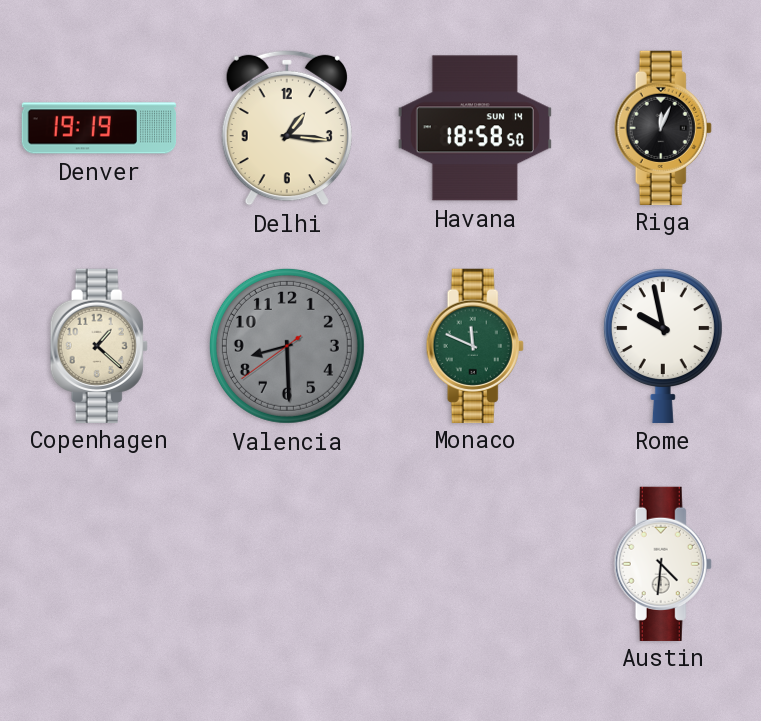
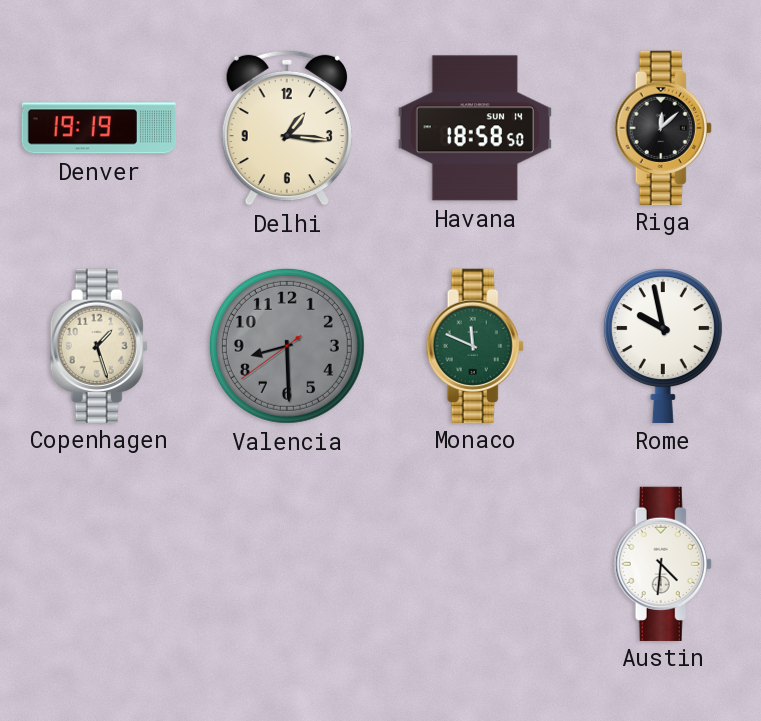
Riga: 12:04 -> 12:08 (663, 127)
Copenhagen: 1:22 -> 1:27 (99, 345)
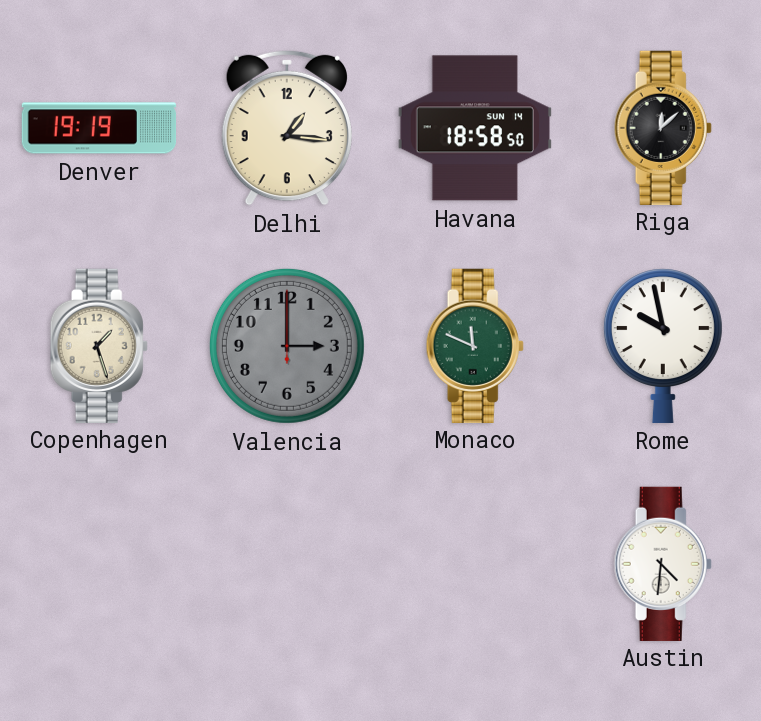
Valencia: 8:29 -> 3:00 (287, 346)
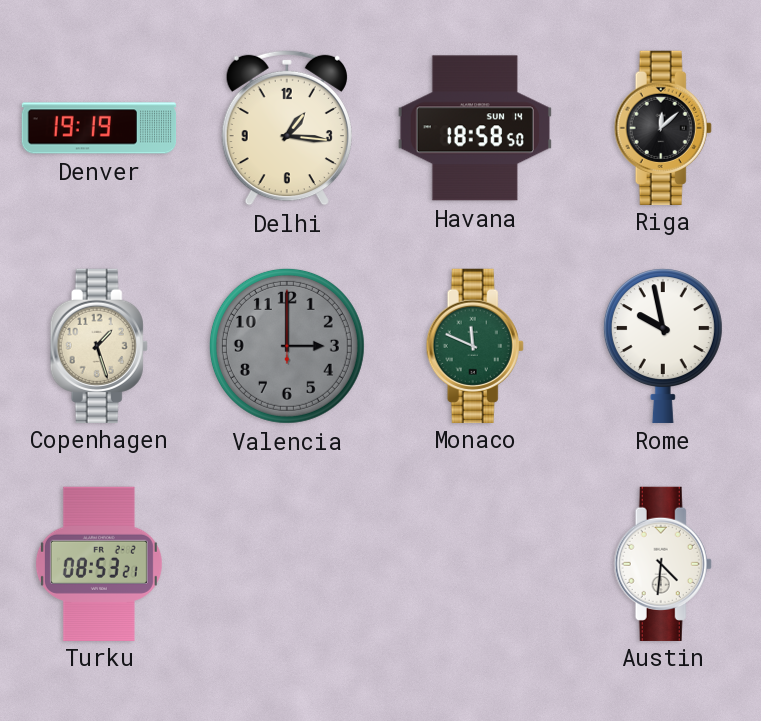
Turku: none -> 08:53 (99, 563)
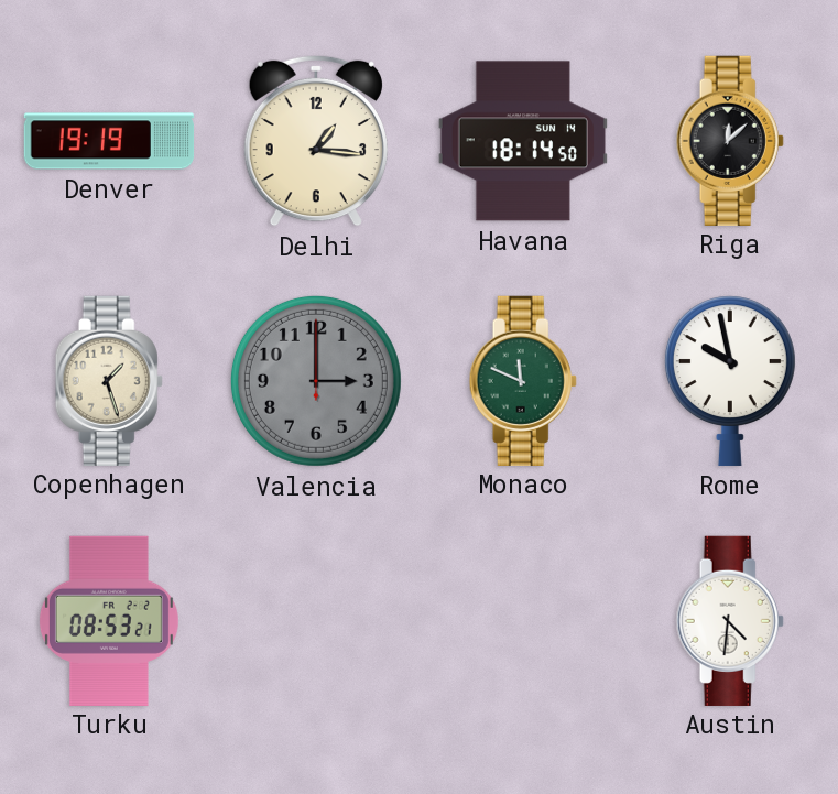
Havana: 18:58 -> 18:14 (523, 141)
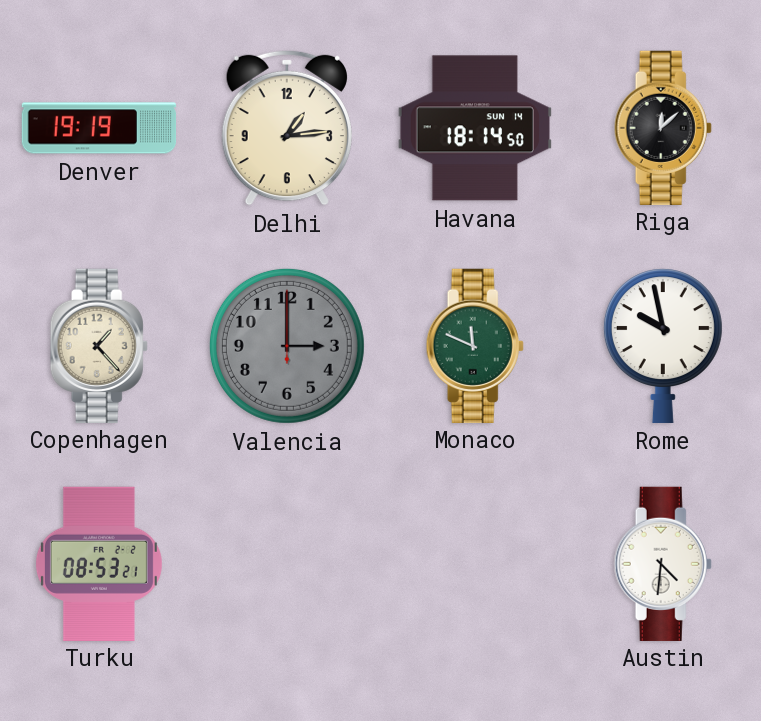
Delhi: 1:16 -> 1:14 (287, 128)
Copenhagen: 1:27 -> 1:23 (99, 345)
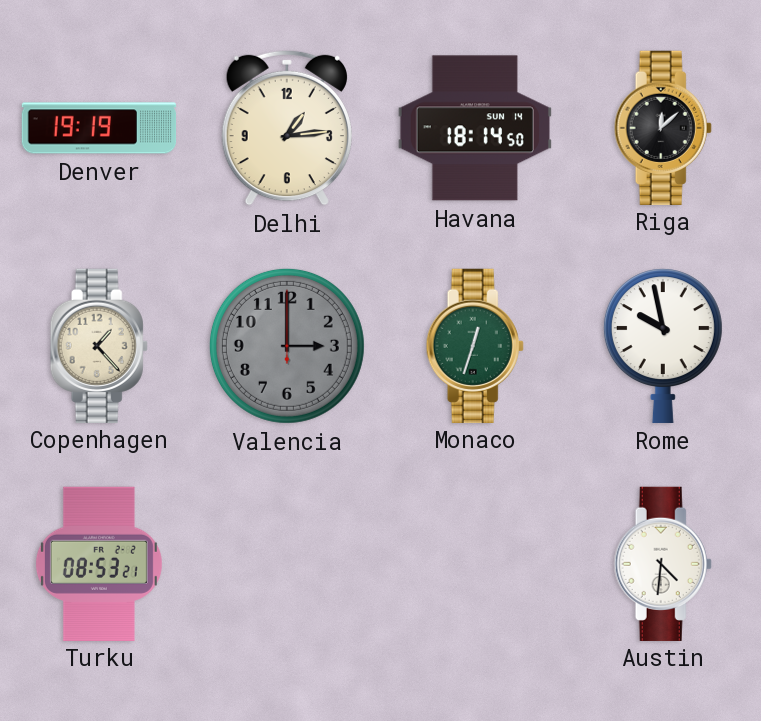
Monaco: 11:49 -> 12:33 (475, 345)
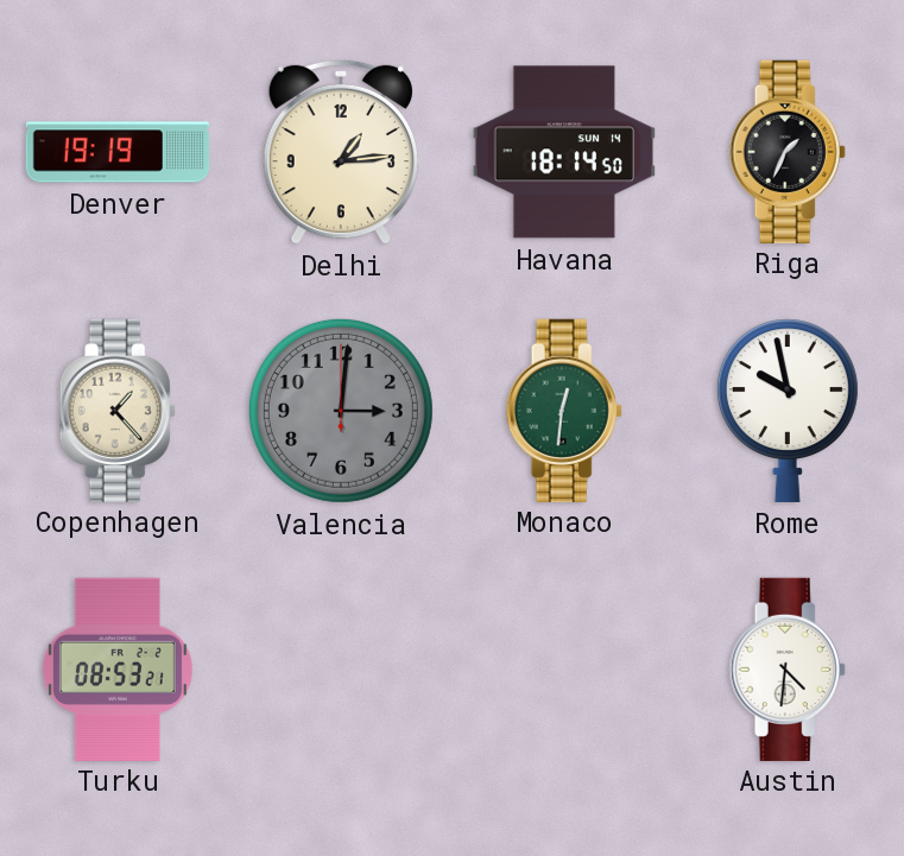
Riga: 12:08 -> 1:34 (788, 151)
Valencia: 3:00 -> 3:01 (341, 411)
Monaco: 12:33 -> 12:31 (564, 410)
